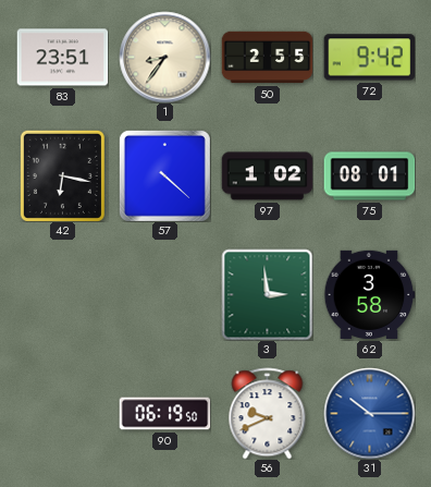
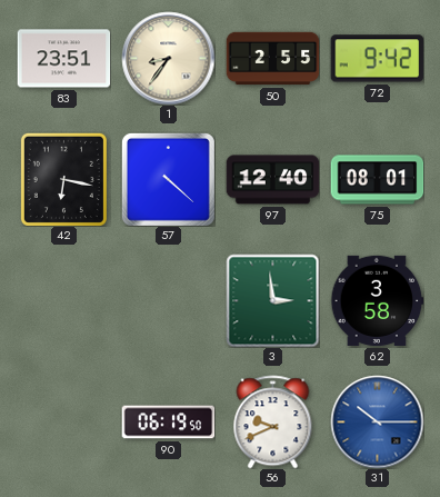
97: 1:02 -> 12:40 (272, 180)
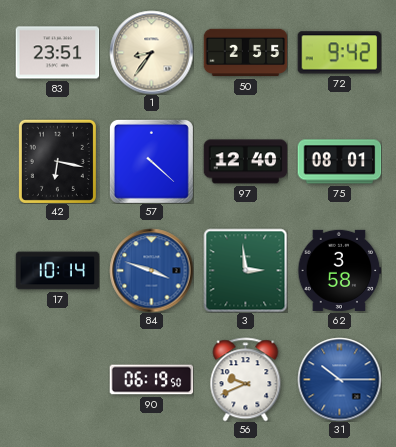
17: none -> 10:14 (57, 271)
84: none -> 3:48 (151, 270)
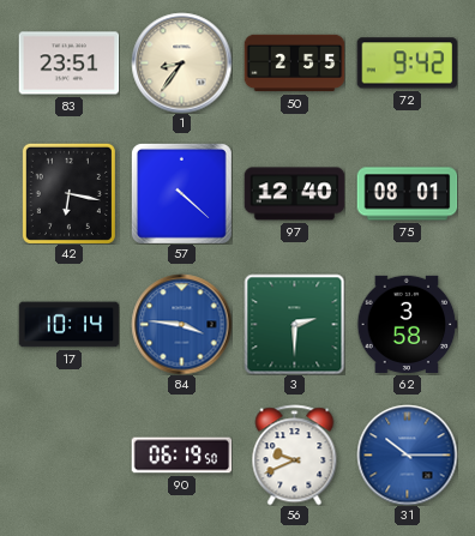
84: 3:48 -> 3:46 (181, 324)
3: 2:59 -> 2:30 (294, 324)
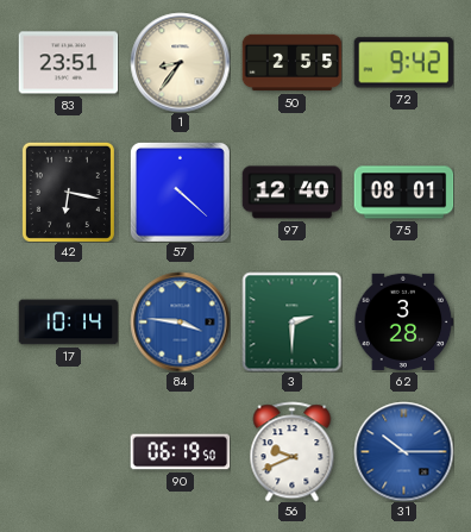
62: 3:58 -> 3:28 (403, 321)
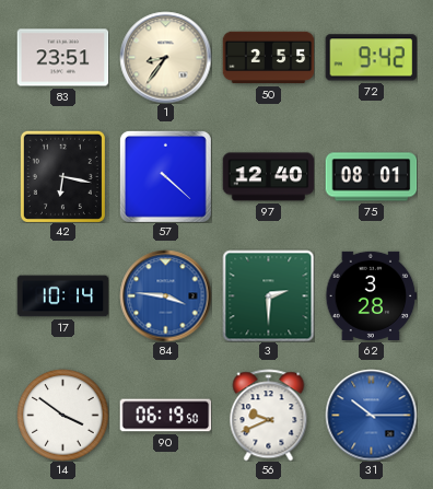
14: none -> 3:51 (62, 415)
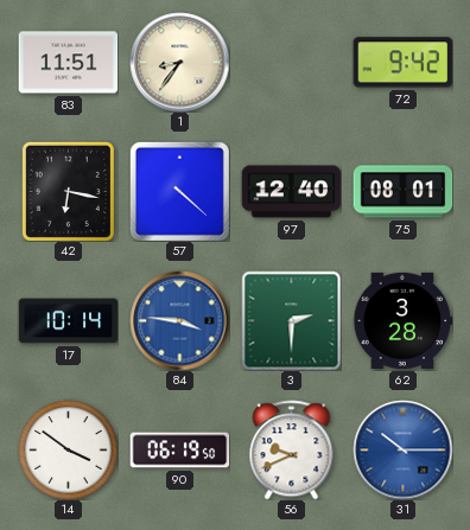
83: 23:51 -> 11:51 (68, 63)
50: 2:55 -> none (268, 58)
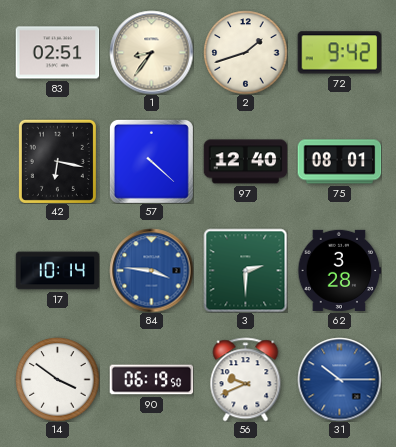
83: 11:51 -> 02:51 (57, 53)
2: none -> 1:42 (245, 52)
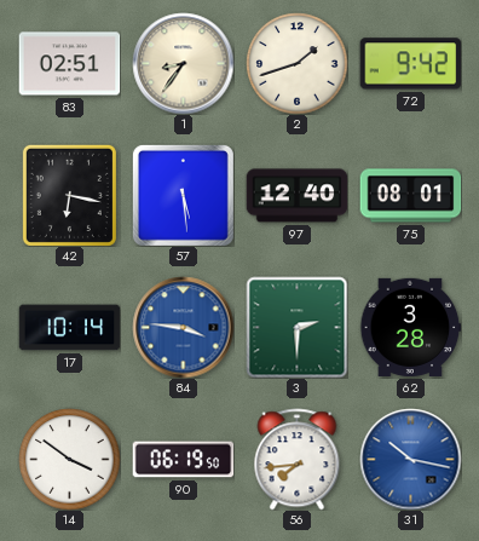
57: 4:22 -> 5:29 (183, 195)
56: 9:41 -> 7:44 (298, 459)
31: 10:15 -> 10:17 (410, 459)
